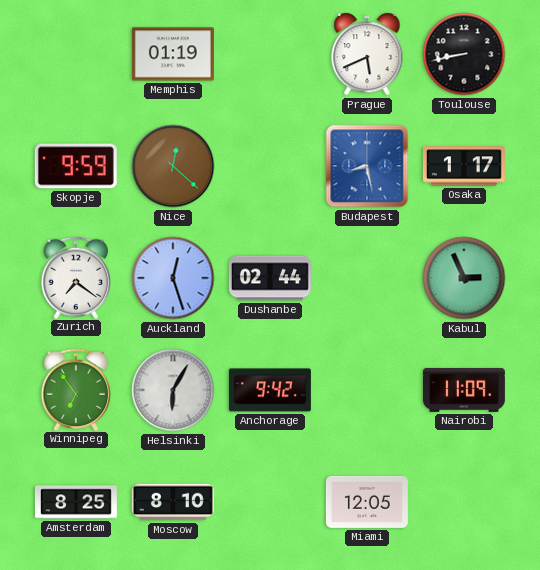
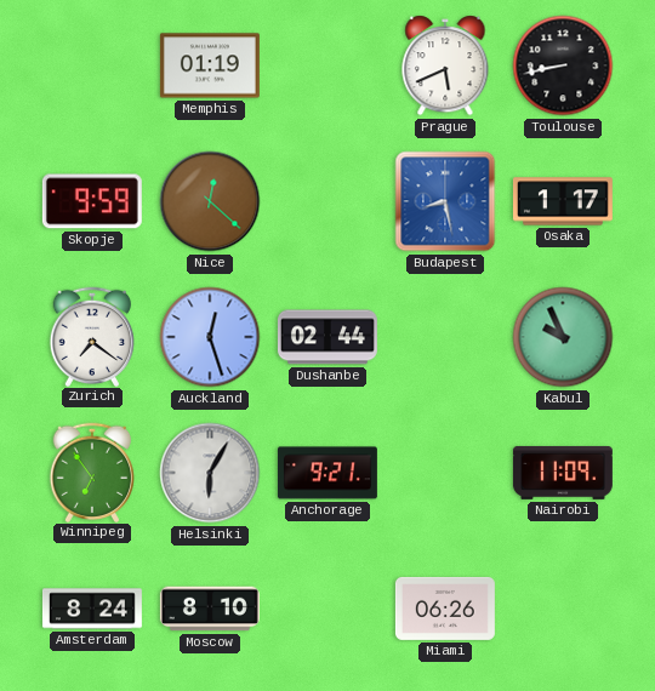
Kabul: 2:56 -> 9:56 (563, 337)
Anchorage: 9:42 -> 9:21 (327, 473)
Amsterdam: 8:25 -> 8:24 (92, 609)
Miami: 12:05 -> 06:26 (445, 609)
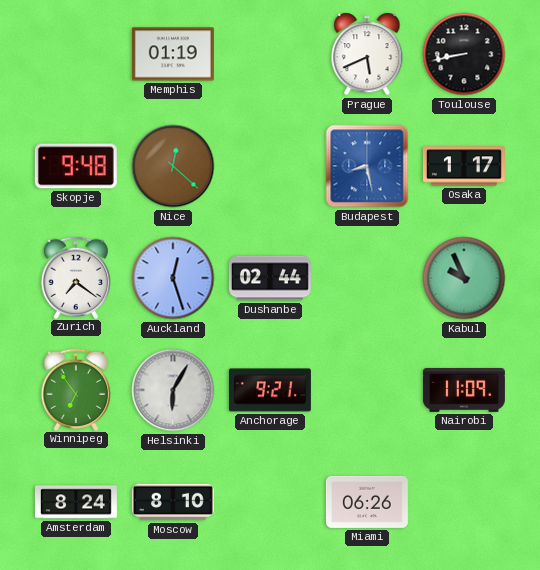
Skopje: 9:59 -> 9:48 (76, 166)
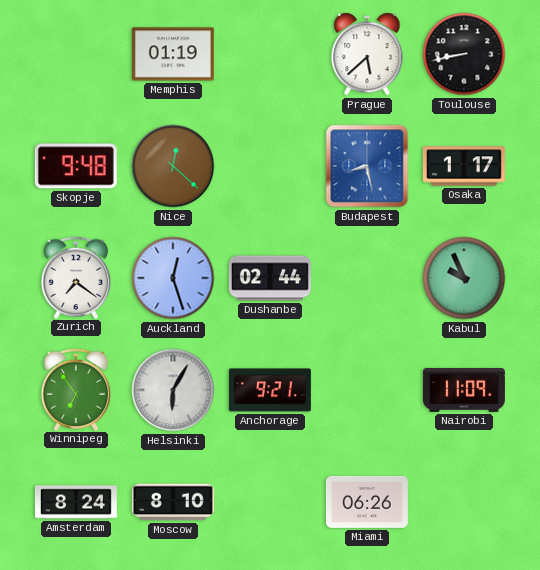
Prague: 5:41 -> 5:38 (367, 54)
